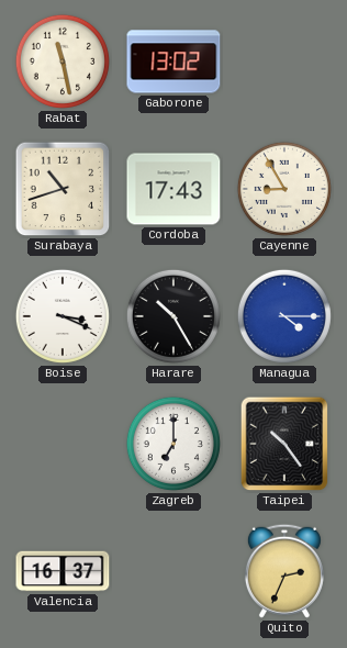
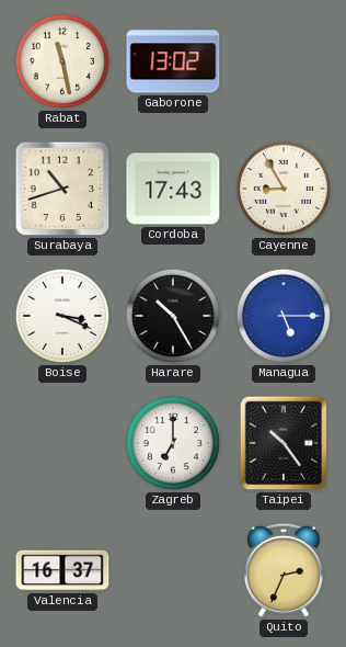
Managua: 4:15 -> 5:15 (284, 316)
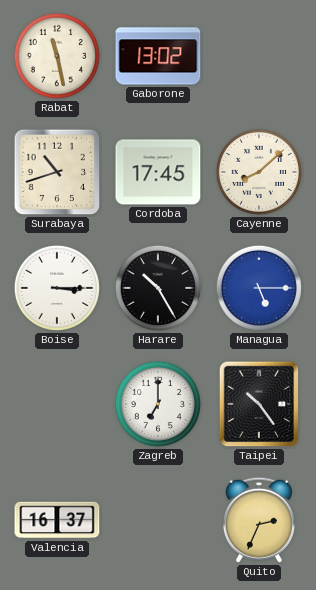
Cordoba: 17:43 -> 17:45 (158, 172)
Cayenne: 8:55 -> 8:08 (259, 172)
Boise: 3:19 -> 3:15 (57, 288)
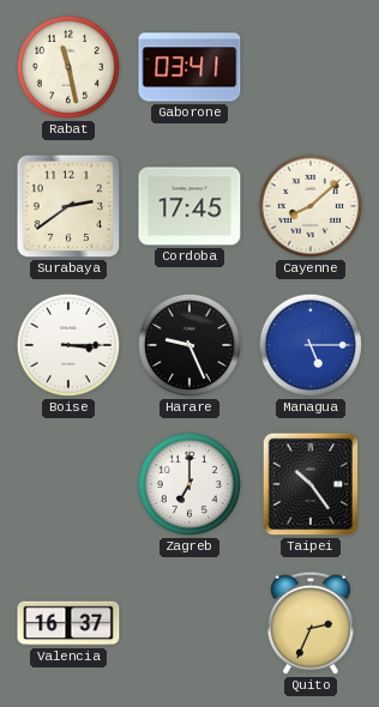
Gaborone: 13:02 -> 03:41 (189, 67)
Surabaya: 10:42 -> 2:39 (68, 206)
Harare: 10:25 -> 9:26 (189, 345)
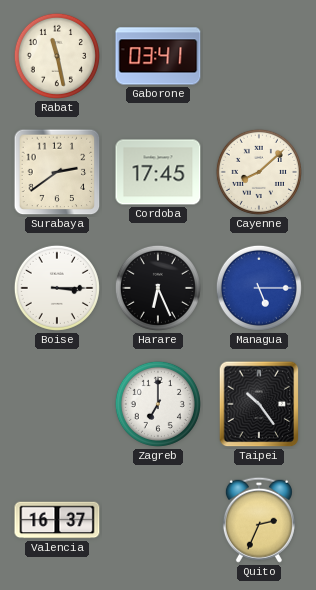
Harare: 9:26 -> 6:26 (158, 288)
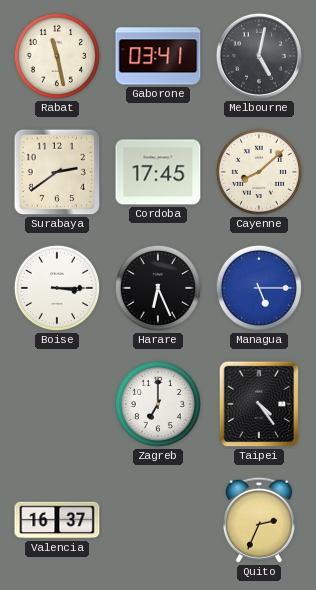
Melbourne: none -> 5:02 (259, 56)
Taipei: 10:24 -> 4:24 (259, 404)
